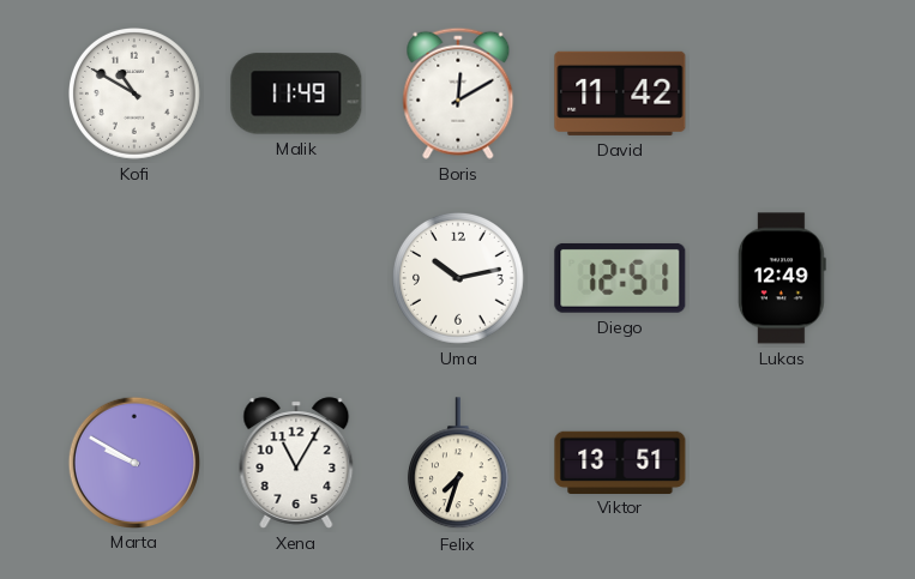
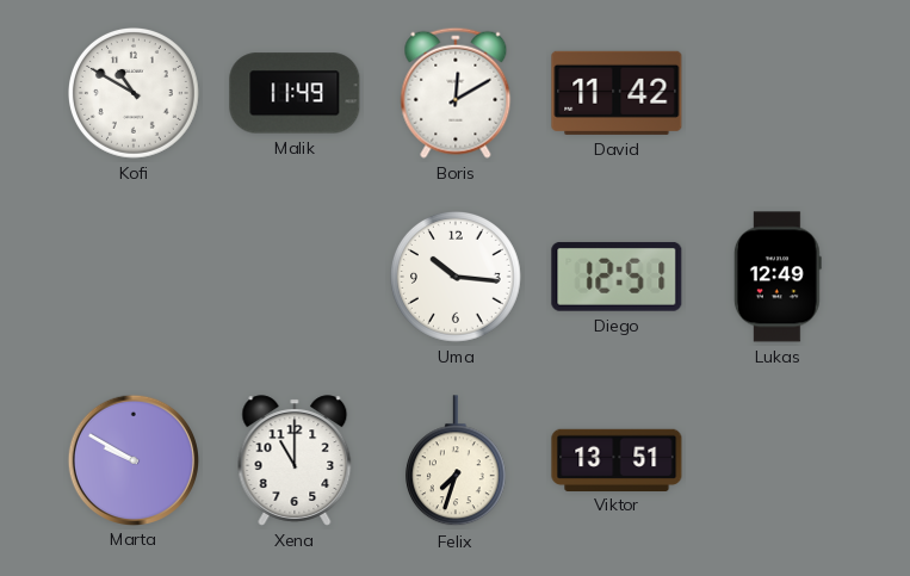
Uma: 10:13 -> 10:16 (457, 278)
Xena: 11:05 -> 11:00 (295, 460)
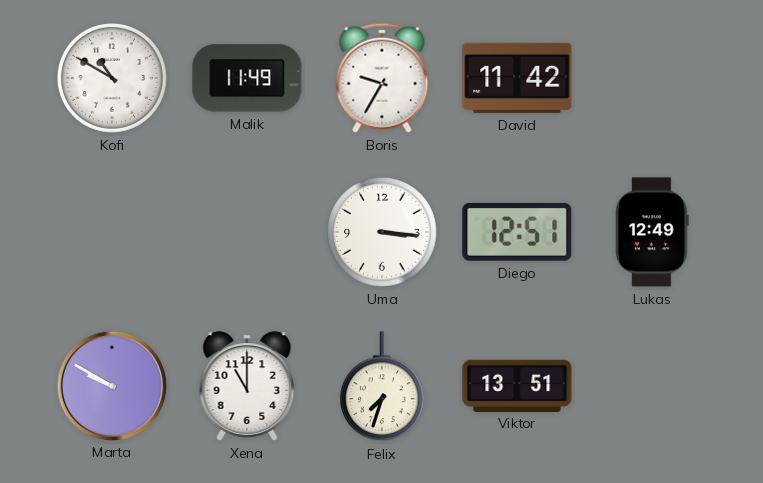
Boris: 12:10 -> 9:35 (382, 78)
Uma: 10:16 -> 3:16 (383, 233)
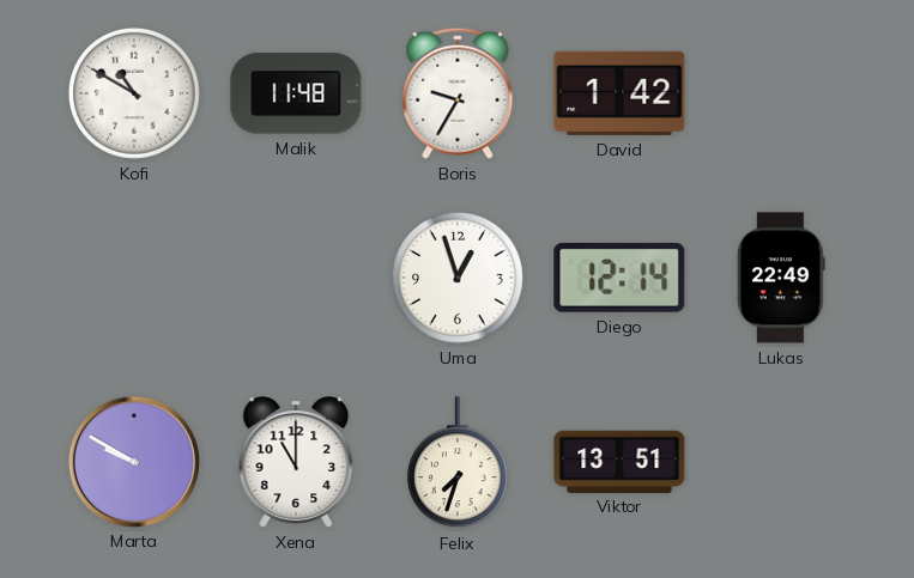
Malik: 11:49 -> 11:48 (296, 93)
David: 11:42 -> 1:42 (619, 93)
Uma: 3:16 -> 12:57 (459, 279)
Diego: 12:51 -> 12:14 (619, 278)
Lukas: 12:49 -> 22:49 (781, 278)
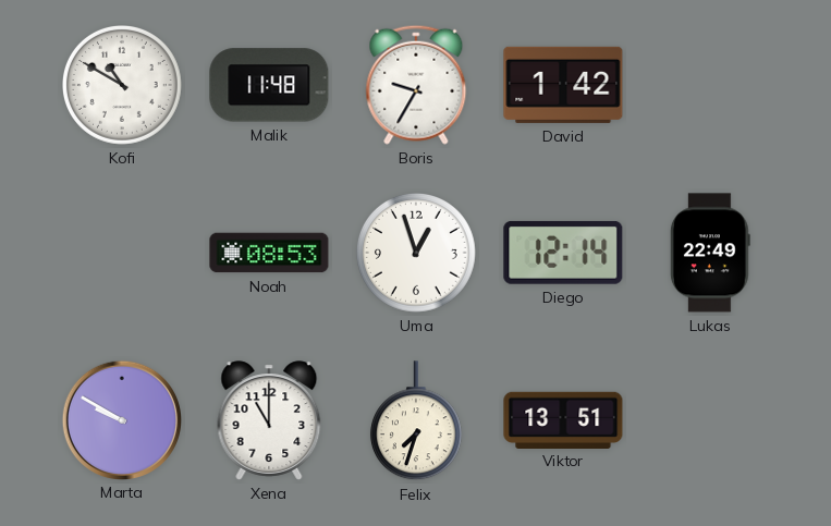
Noah: none -> 08:53 (269, 253)
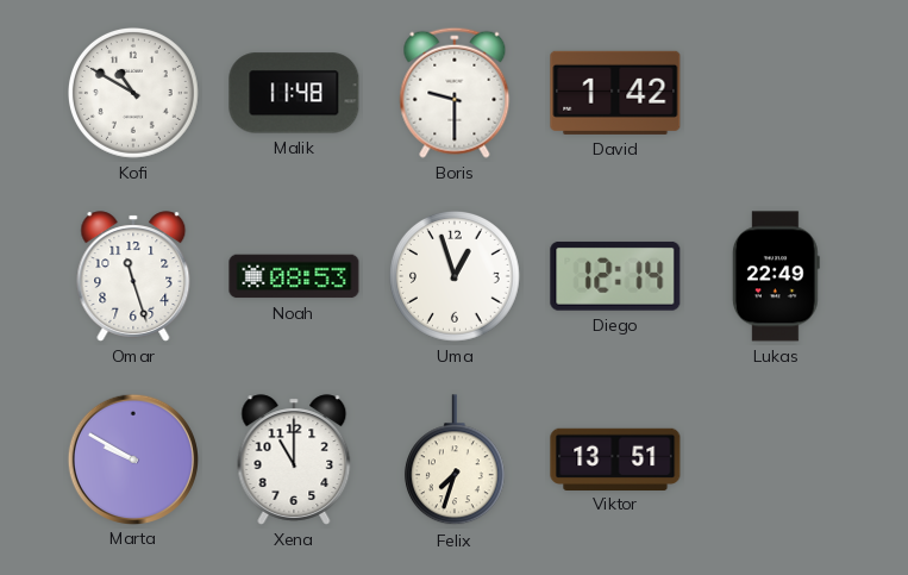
Boris: 9:35 -> 9:30 (455, 93)
Omar: none -> 11:27 (133, 276)
